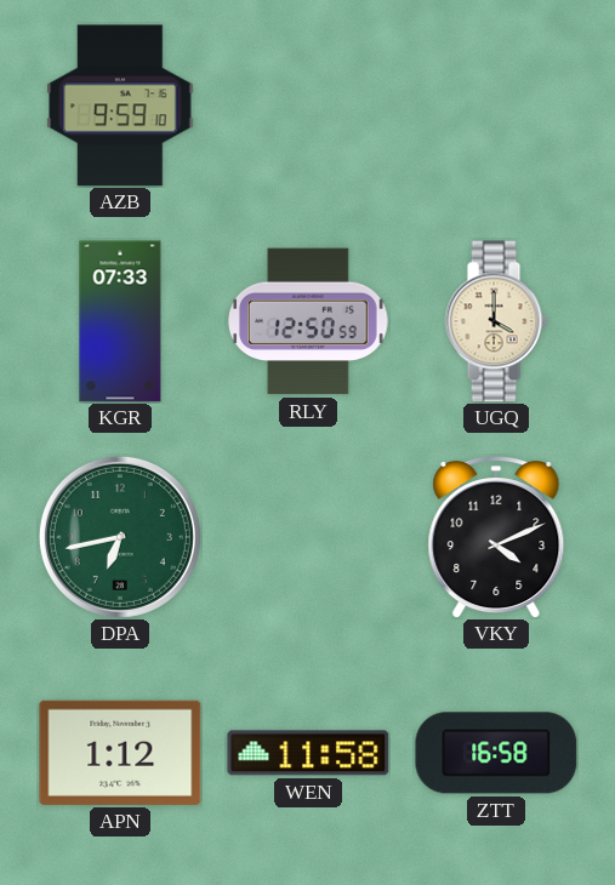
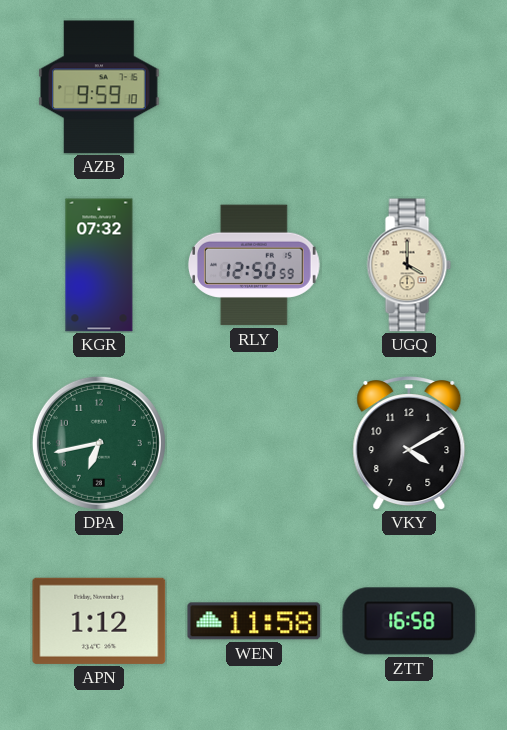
KGR: 07:33 -> 07:32 (99, 265)
VKY: 4:11 -> 4:10 (409, 444)
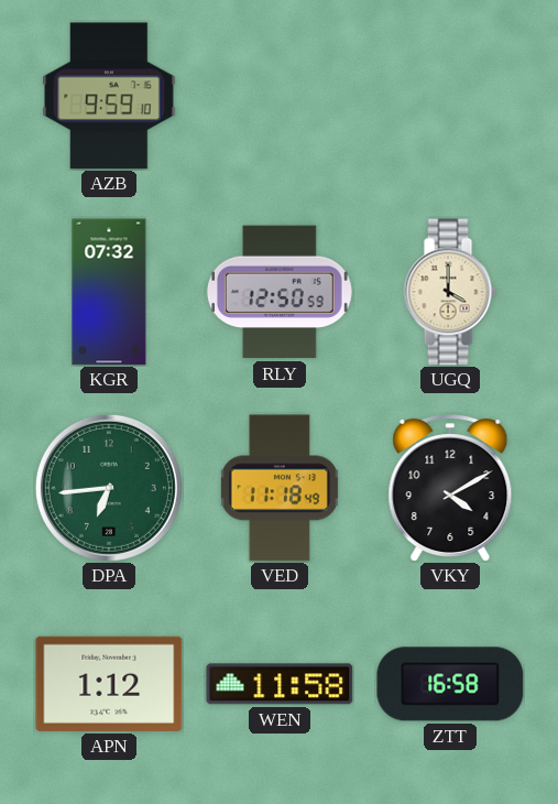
DPA: 6:43 -> 6:44 (109, 488)
VED: none -> 11:18 (280, 488)
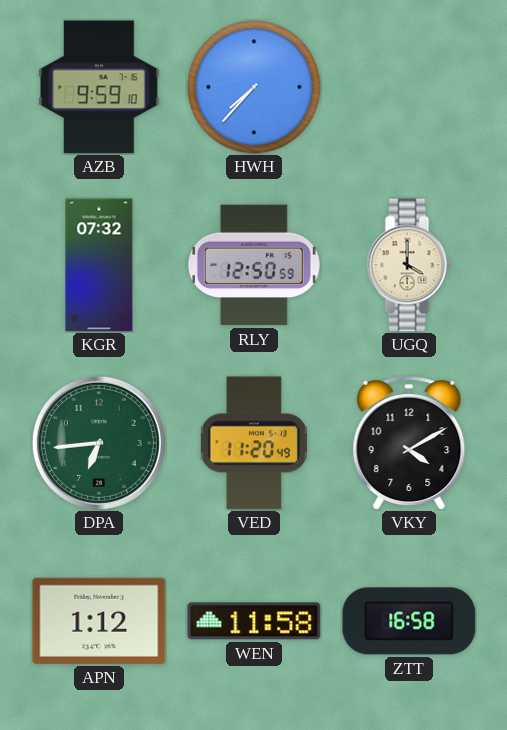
HWH: none -> 7:37 (254, 87)
VED: 11:18 -> 11:20 (254, 443)
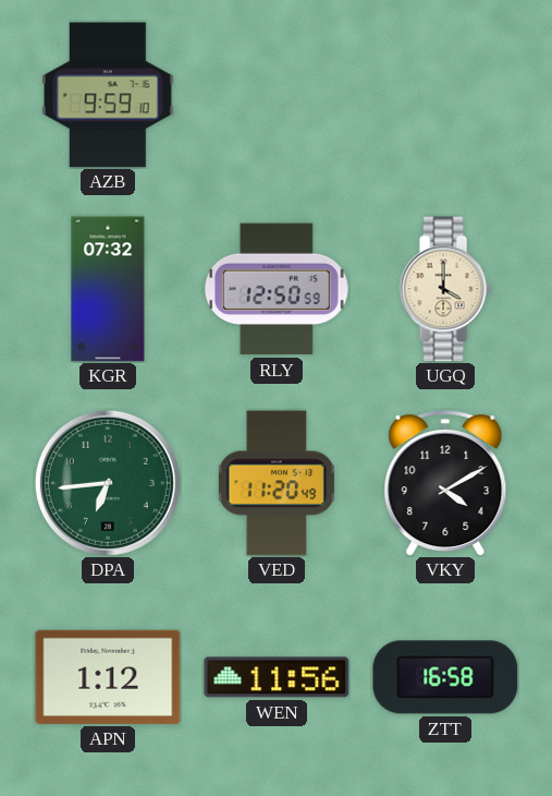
HWH: 7:37 -> none (254, 87)
WEN: 11:58 -> 11:56 (277, 677)
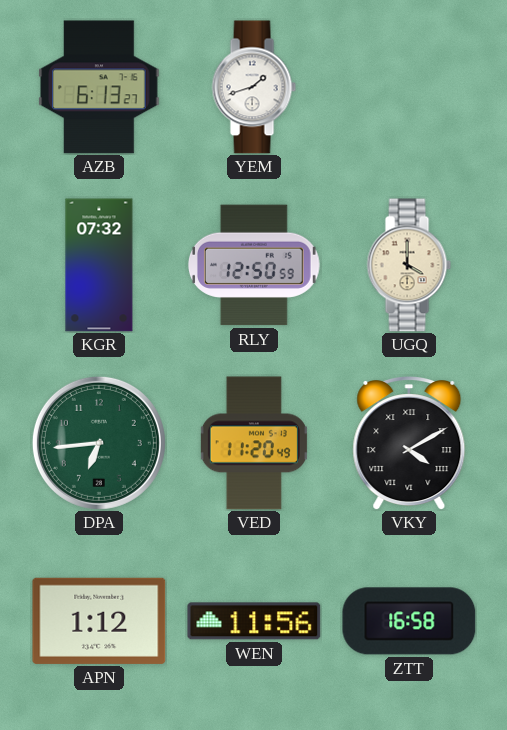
AZB: 9:59 -> 6:13 (99, 87)
YEM: none -> 1:42 (254, 87)
VKY numerals: Arabic -> Roman (409, 444)
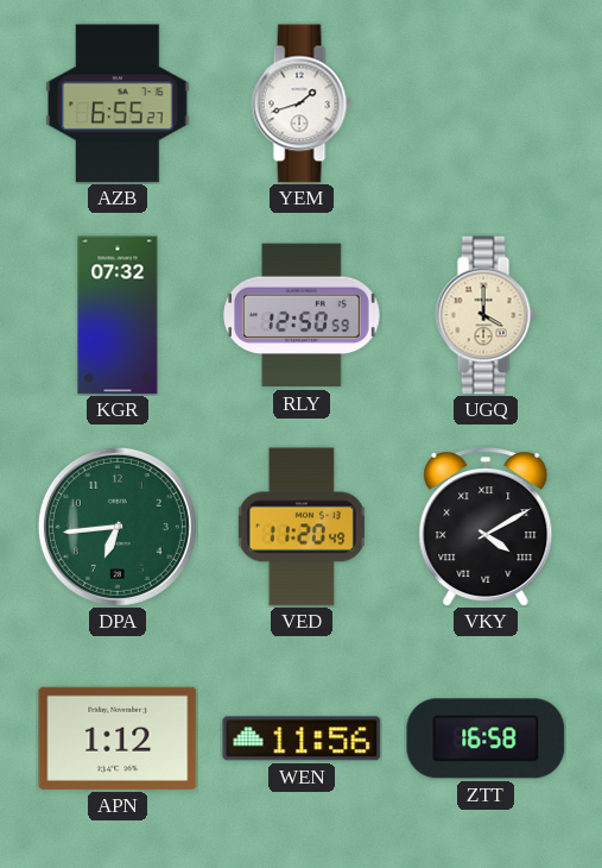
AZB: 6:13 -> 6:55 (118, 103)
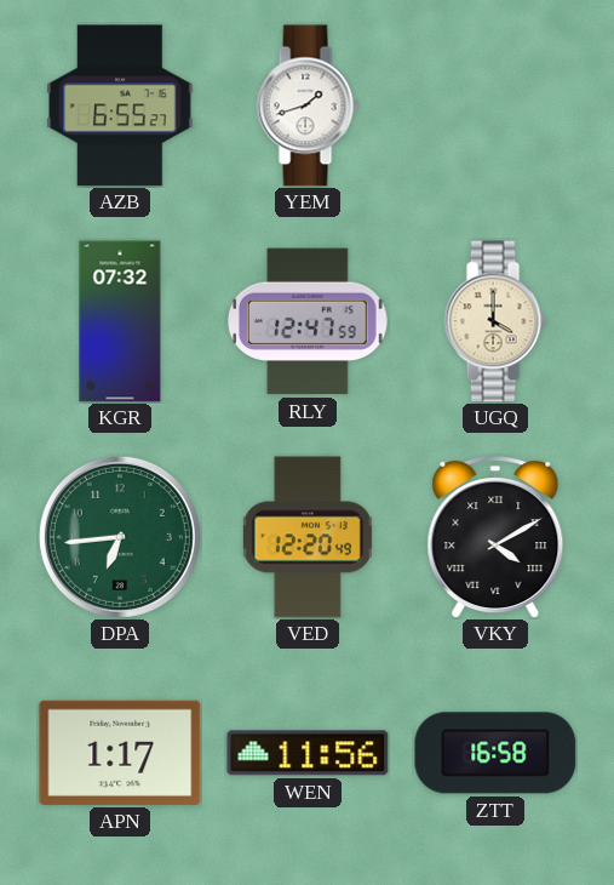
RLY: 12:50 -> 12:47 (308, 321)
VED: 11:20 -> 12:20 (308, 537)
APN: 1:12 -> 1:17 (120, 753)
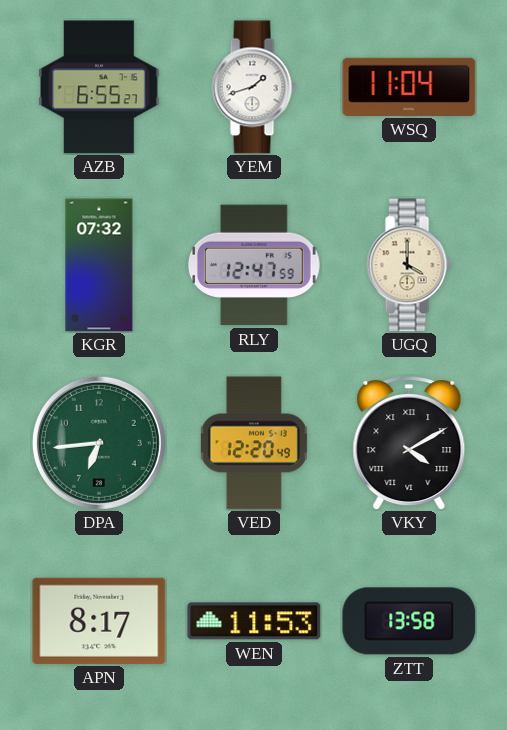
WSQ: none -> 11:04 (409, 87)
APN: 1:17 -> 8:17 (99, 621)
WEN: 11:56 -> 11:53 (254, 621)
ZTT: 16:58 -> 13:58 (409, 621)
